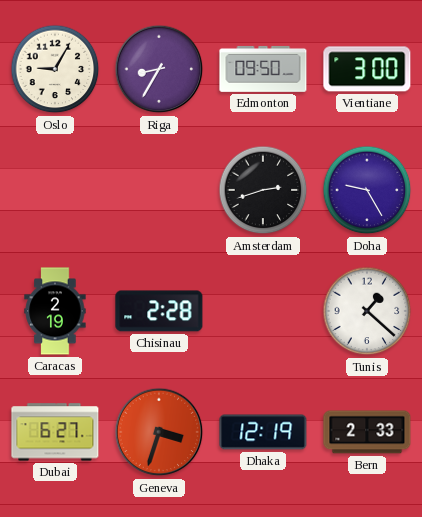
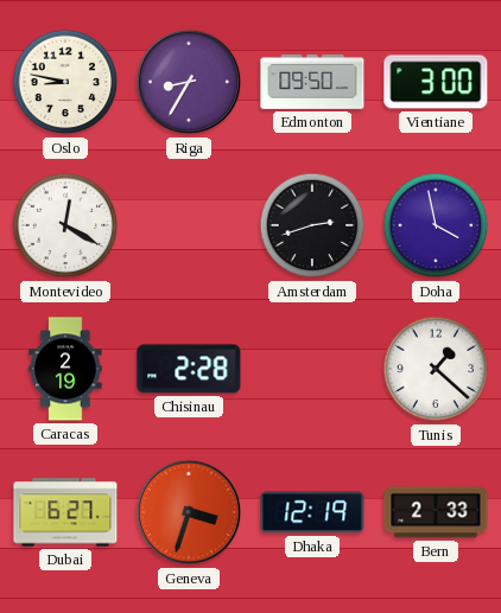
Oslo: 9:05 -> 8:47 (65, 82)
Montevideo: none -> 12:20 (65, 225)
Doha: 9:25 -> 3:58 (436, 225)
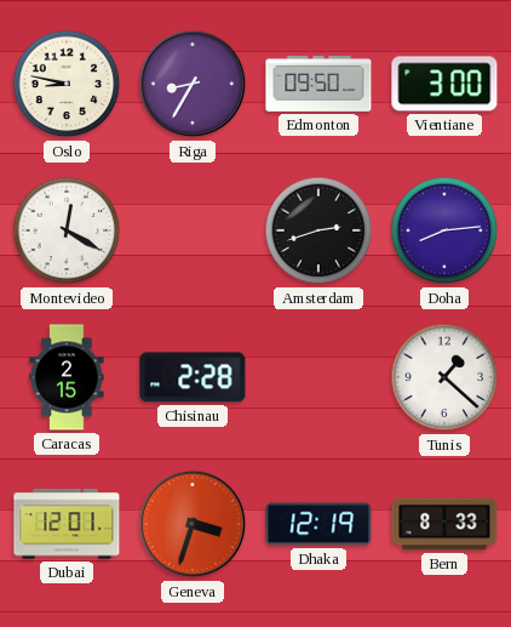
Doha: 3:58 -> 8:14 (444, 230)
Caracas: 2:19 -> 2:15 (67, 377)
Dubai: 6:27 -> 12:01 (67, 524)
Bern: 2:33 -> 8:33 (444, 524)
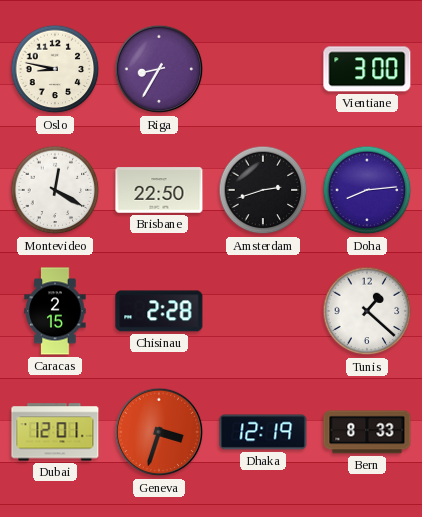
Edmonton: 09:50 -> none (318, 84)
Brisbane: none -> 22:50 (159, 190)
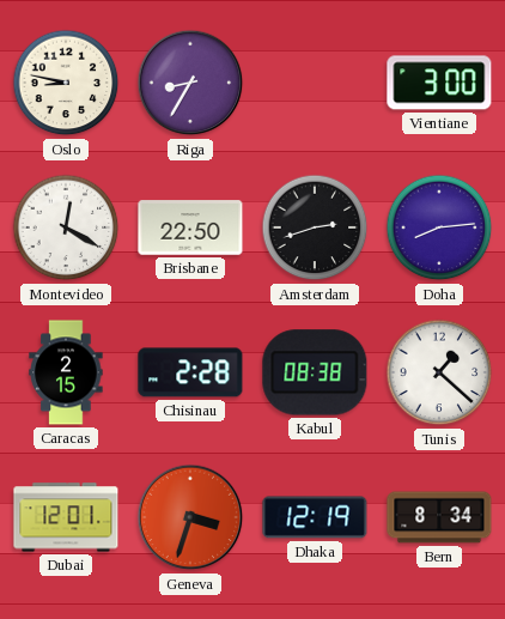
Kabul: none -> 08:38 (315, 372)
Bern: 8:33 -> 8:34 (439, 517)
